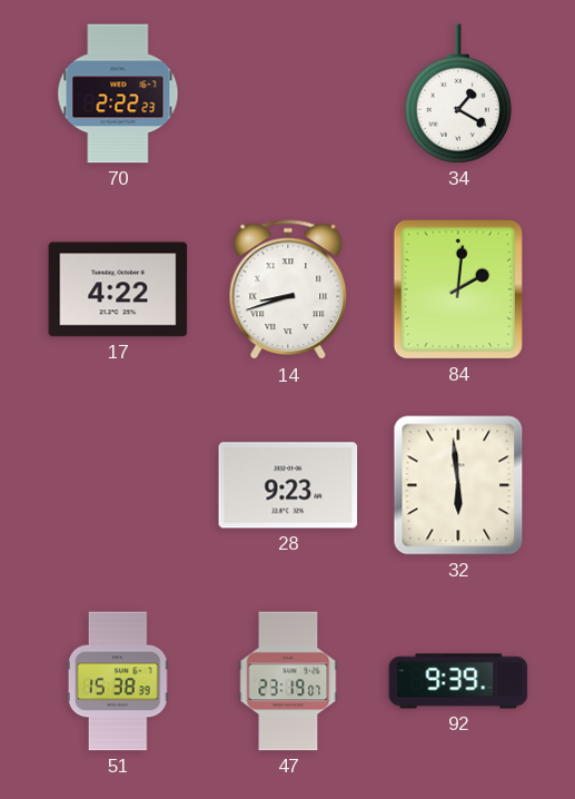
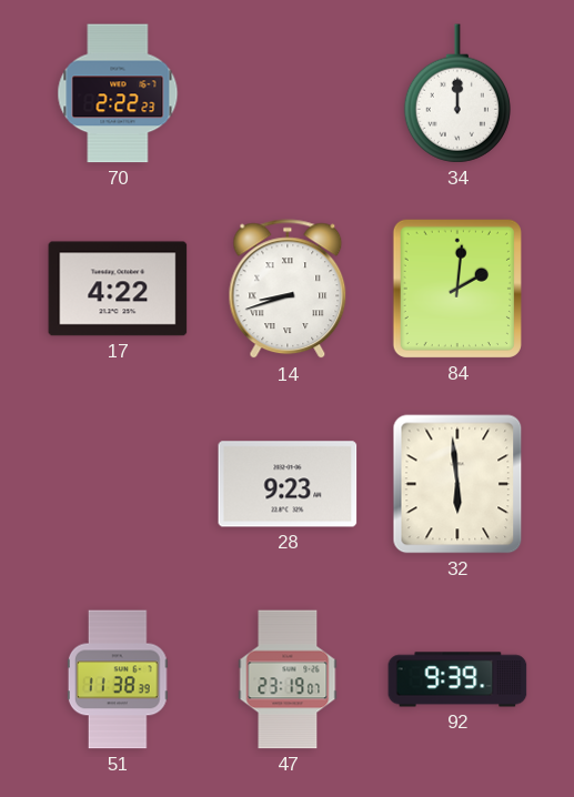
34: 1:20 -> 12:00 (457, 93)
51: 15:38 -> 11:38 (118, 679)
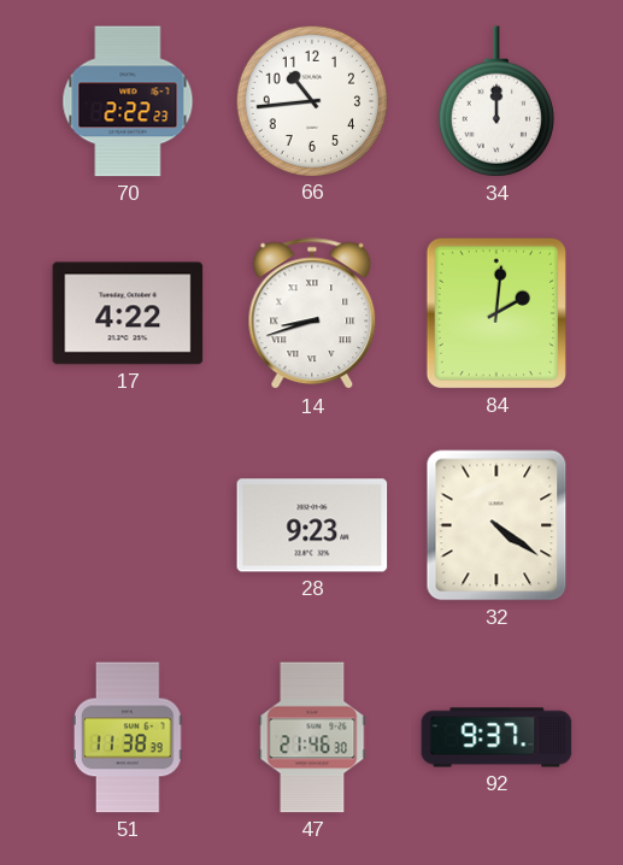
66: none -> 10:44 (311, 100)
32: 5:59 -> 4:21 (496, 525)
47: 23:19 -> 21:46 (312, 737)
92: 9:39 -> 9:37 (496, 737)
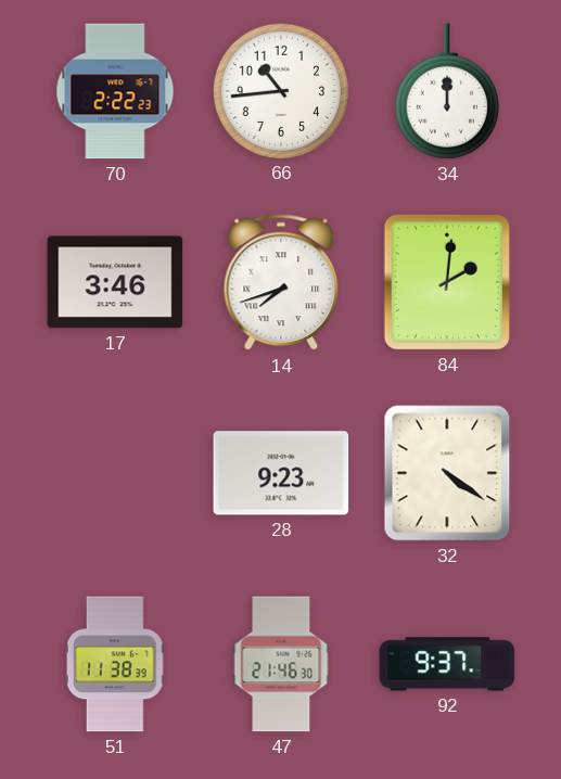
17: 4:22 -> 3:46 (115, 282)
14: 8:42 -> 7:42 (281, 283)
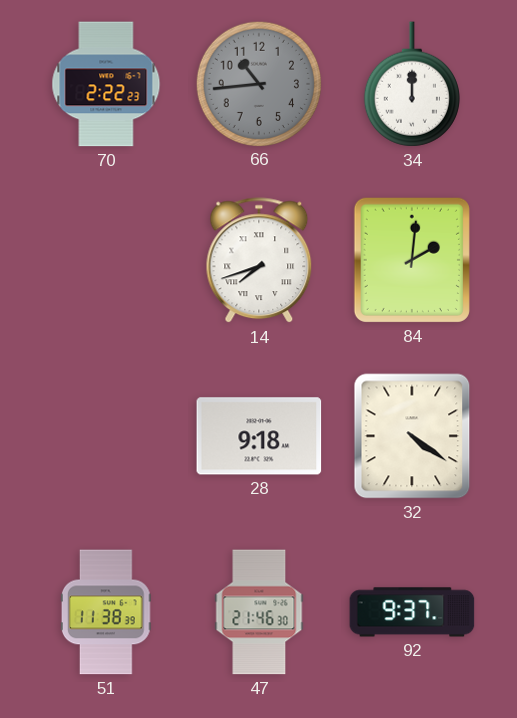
66 dial: white -> grey (258, 83)
17: 3:46 -> none (115, 282)
28: 9:23 -> 9:18 (259, 436)
